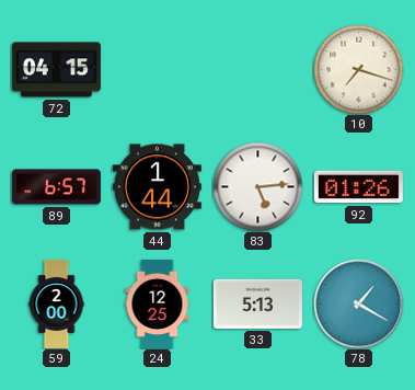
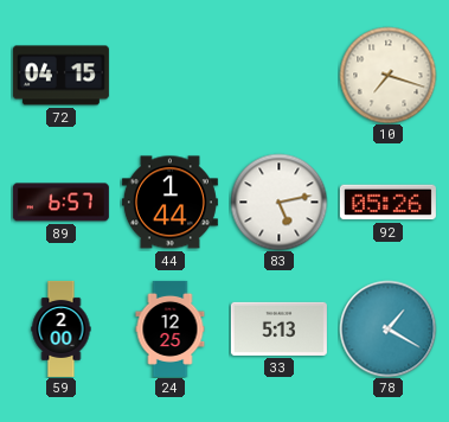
83: 5:14 -> 5:13 (278, 202)
92: 01:26 -> 05:26 (387, 203)
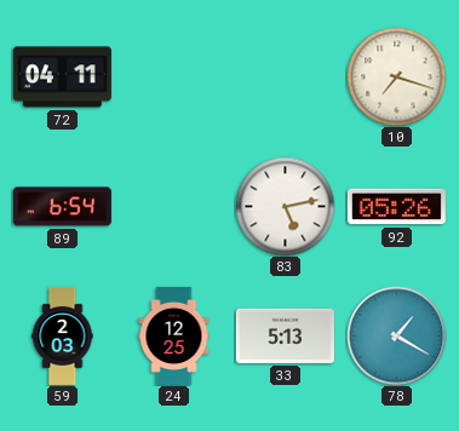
72: 04:15 -> 04:11 (62, 77)
89: 6:57 -> 6:54 (62, 207)
44: 1:44 -> none (169, 203)
59: 2:00 -> 2:03 (63, 335)
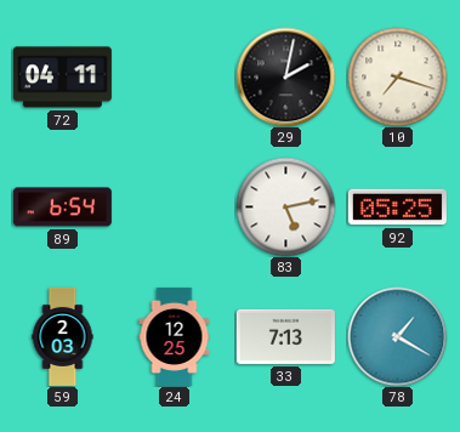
29: none -> 2:02 (285, 76)
92: 05:26 -> 05:25 (397, 208)
33: 5:13 -> 7:13 (285, 336)
